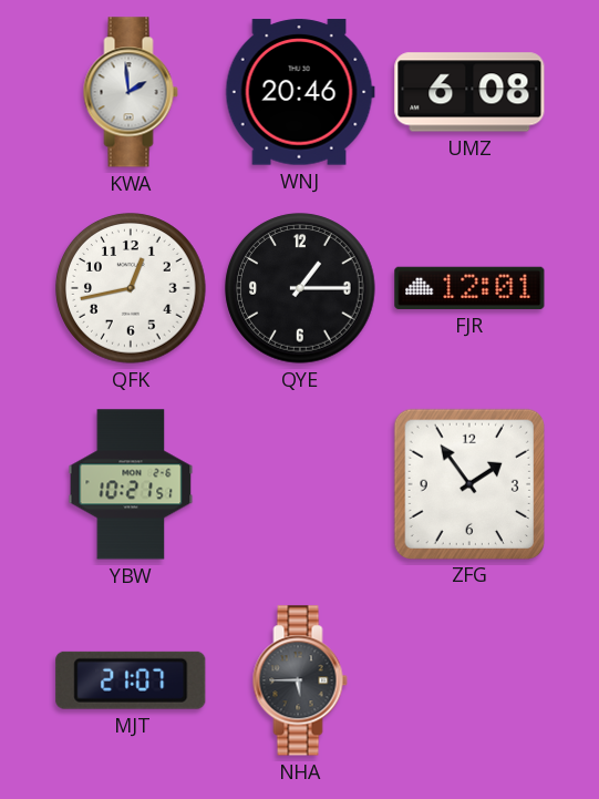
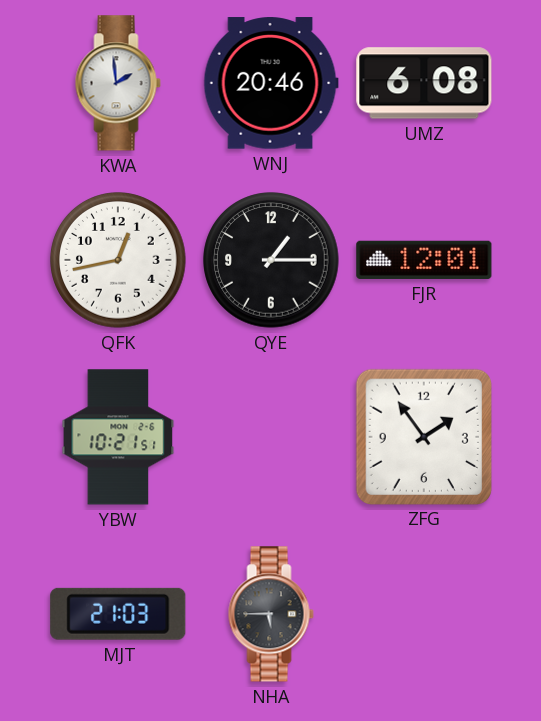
MJT: 21:07 -> 21:03 (118, 614)
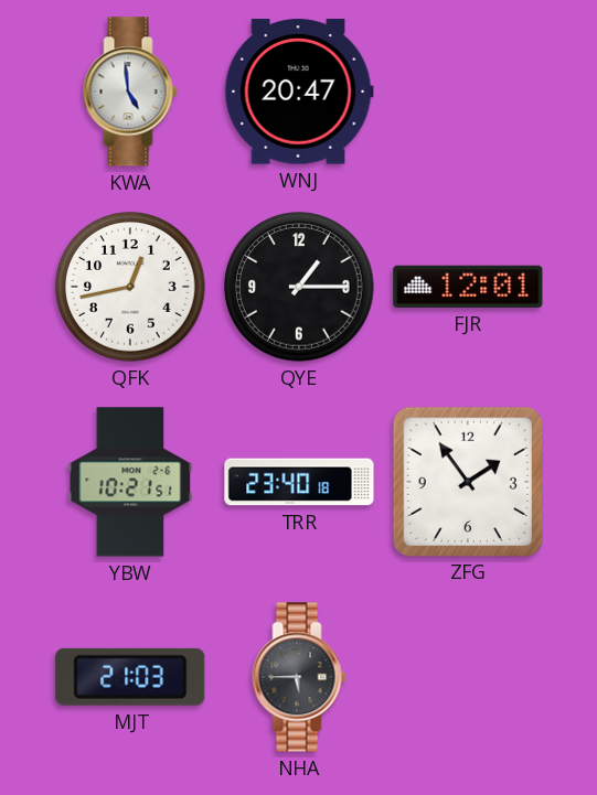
KWA: 1:59 -> 4:59 (130, 92)
WNJ: 20:46 -> 20:47 (299, 92)
UMZ: 6:08 -> none (424, 83)
TRR: none -> 23:40 (299, 482)
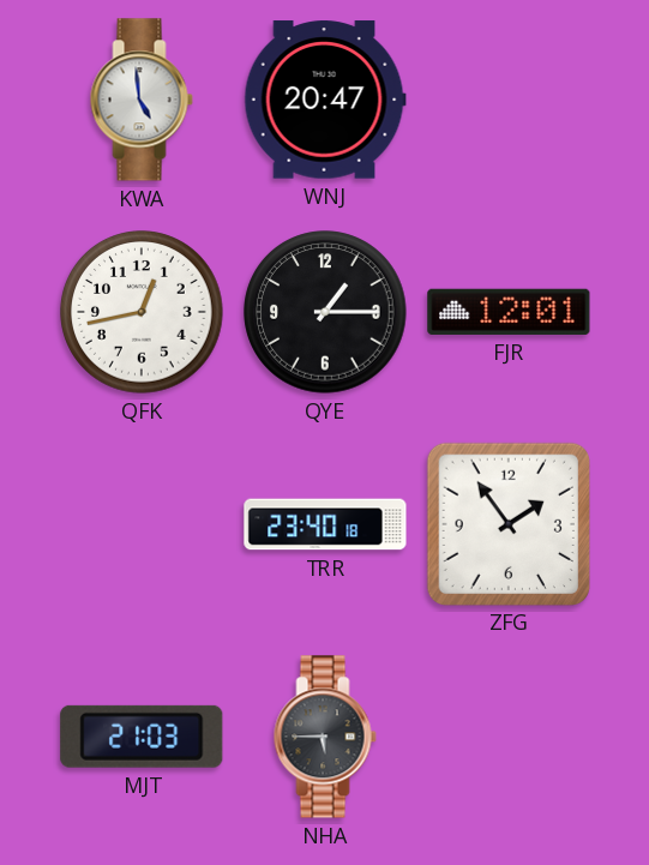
YBW: 10:21 -> none (130, 482)
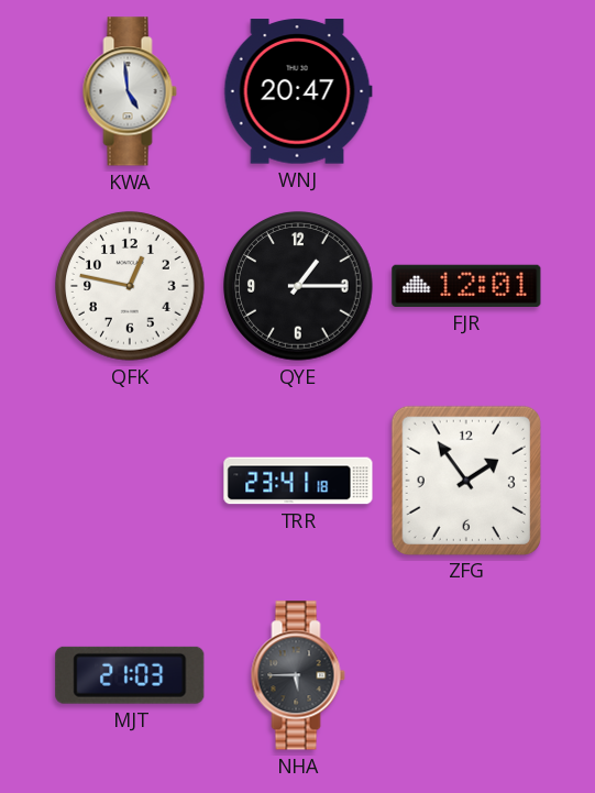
QFK: 12:43 -> 12:47 (130, 286)
TRR: 23:40 -> 23:41 (298, 481)
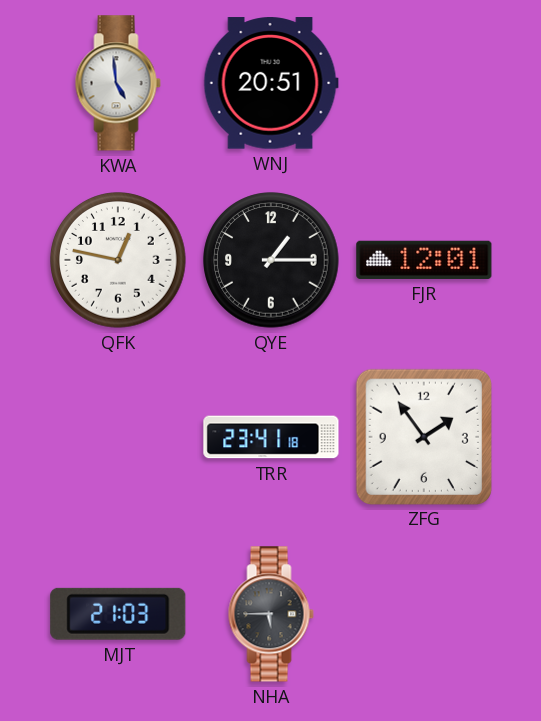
WNJ: 20:47 -> 20:51 (271, 83)
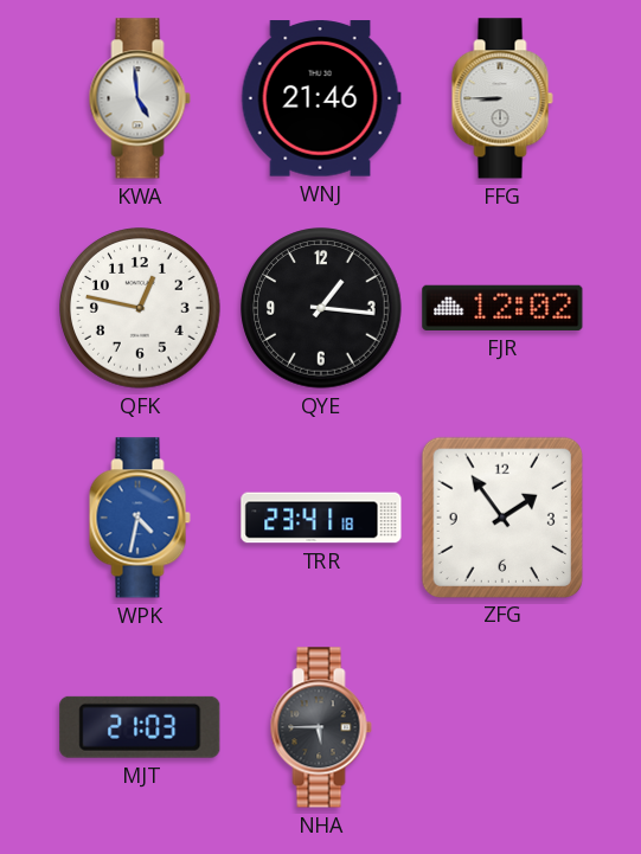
WNJ: 20:51 -> 21:46 (321, 98)
FFG: none -> 8:45 (502, 98)
QYE: 1:15 -> 1:16 (321, 308)
FJR: 12:01 -> 12:02 (502, 308)
WPK: none -> 4:32 (140, 518)
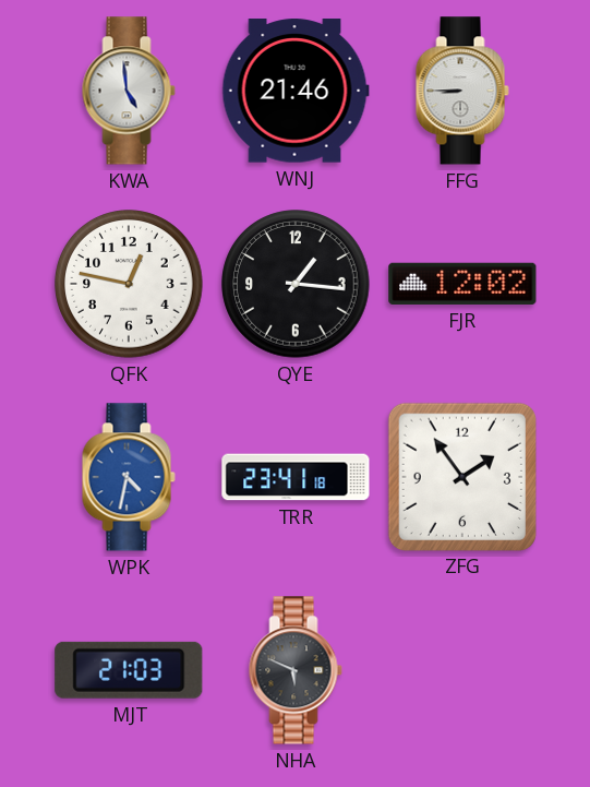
NHA: 5:45 -> 5:49 (296, 670)
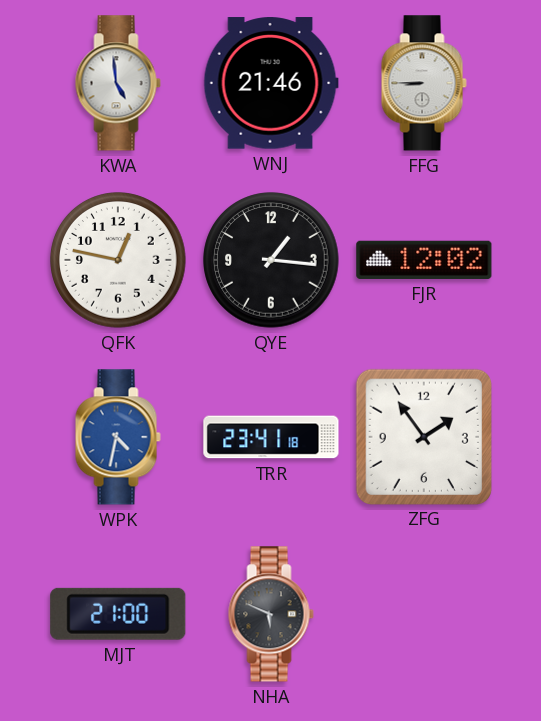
MJT: 21:03 -> 21:00 (118, 614)
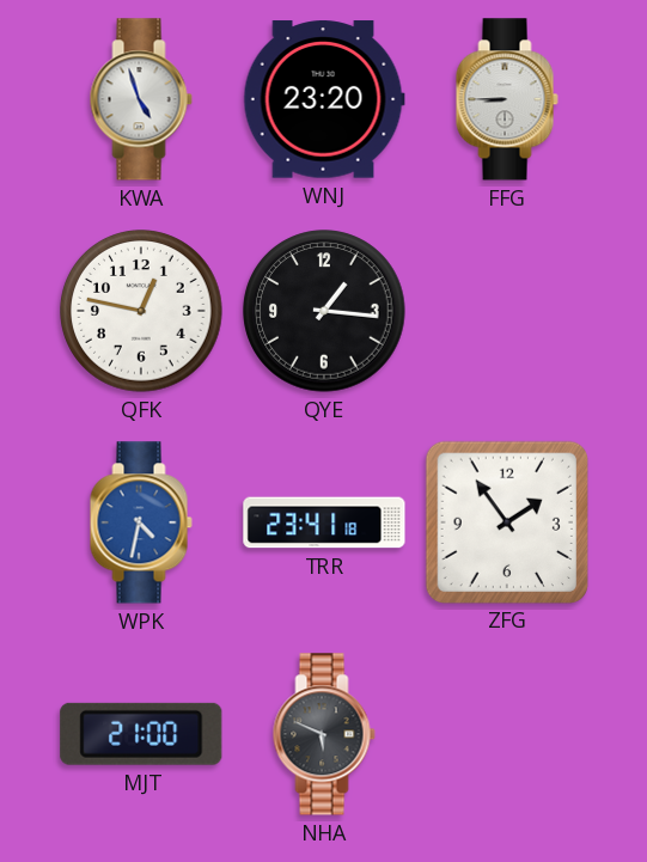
KWA: 4:59 -> 4:57 (141, 99)
WNJ: 21:46 -> 23:20 (324, 99)
FJR: 12:02 -> none (424, 260)
